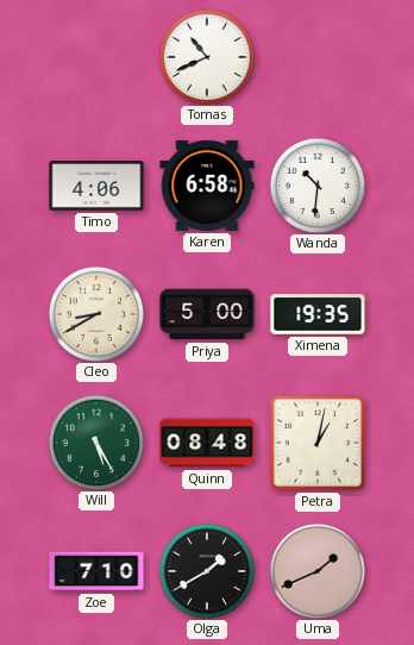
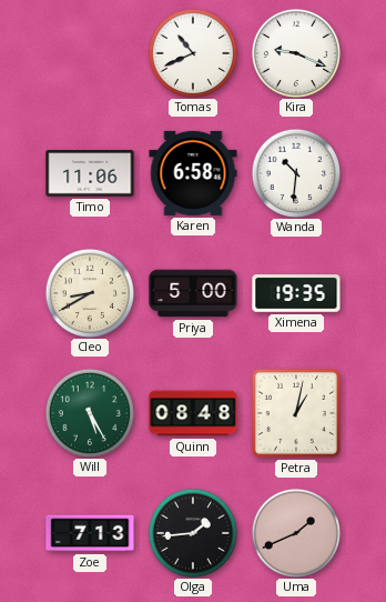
Kira: none -> 9:19 (295, 52)
Timo: 4:06 -> 11:06 (90, 173)
Zoe: 7:10 -> 7:13 (90, 533)
Olga: 1:40 -> 1:44 (192, 532)
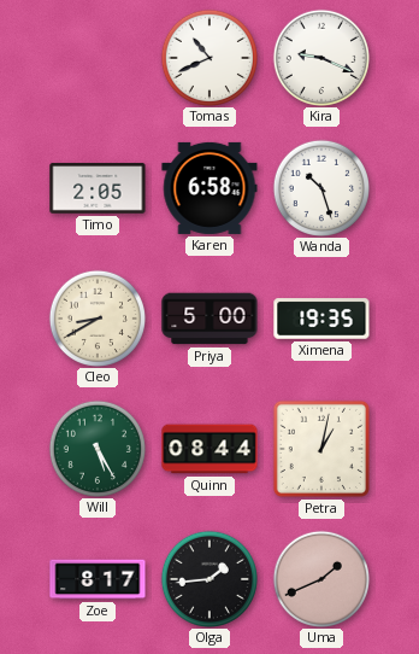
Timo: 11:06 -> 2:05 (98, 188)
Wanda: 10:31 -> 10:27 (320, 187)
Quinn: 08:48 -> 08:44 (209, 449)
Zoe: 7:13 -> 8:17 (98, 579)
